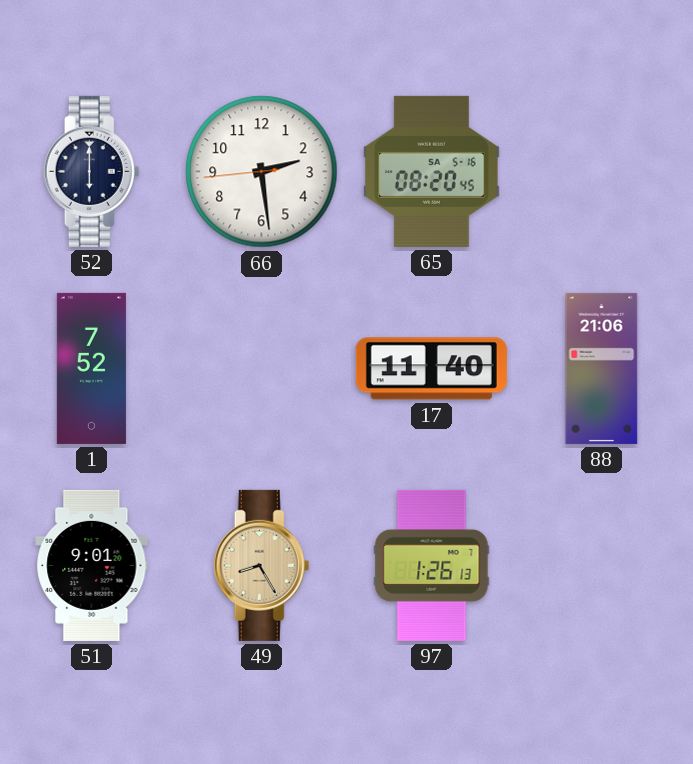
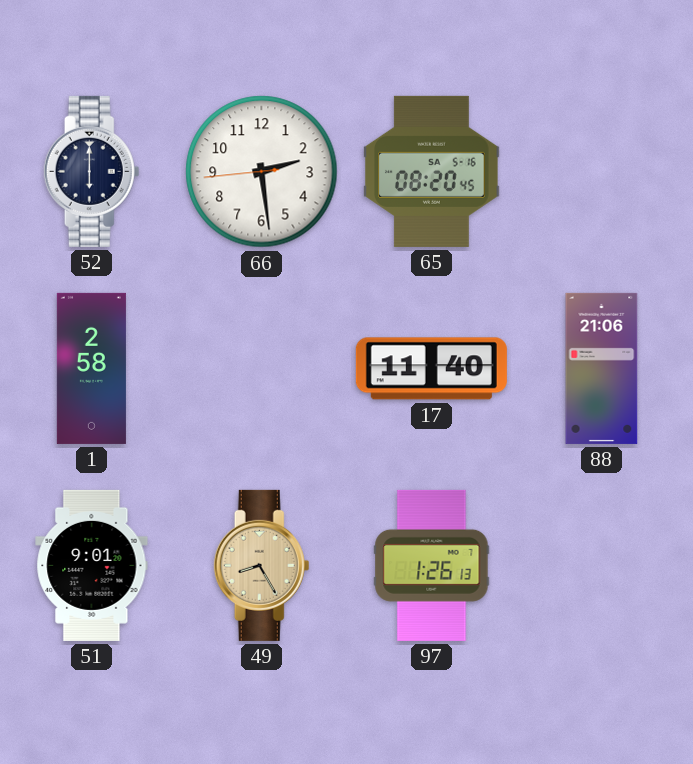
1: 7:52 -> 2:58 (91, 368)
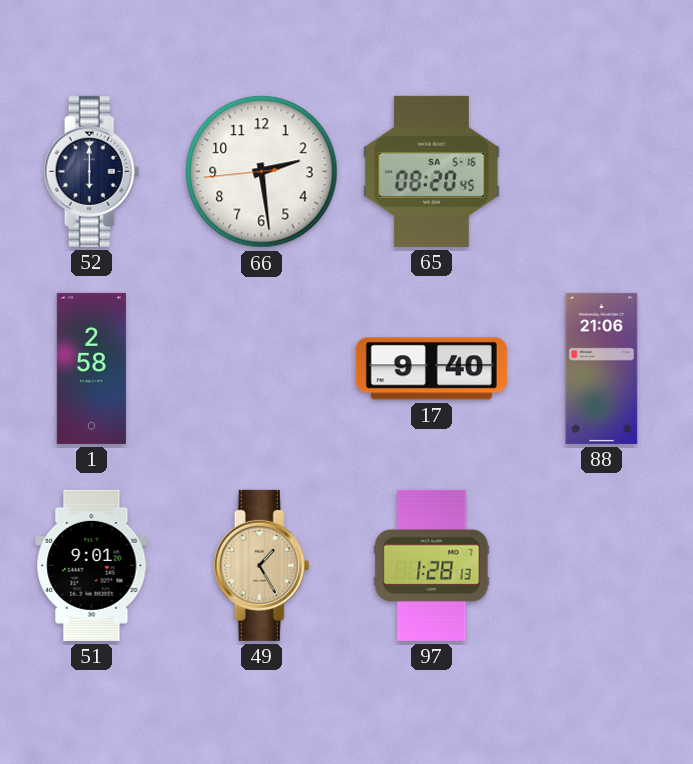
17: 11:40 -> 9:40 (431, 369)
49: 8:25 -> 1:25 (262, 565)
97: 1:26 -> 1:28 (432, 565)
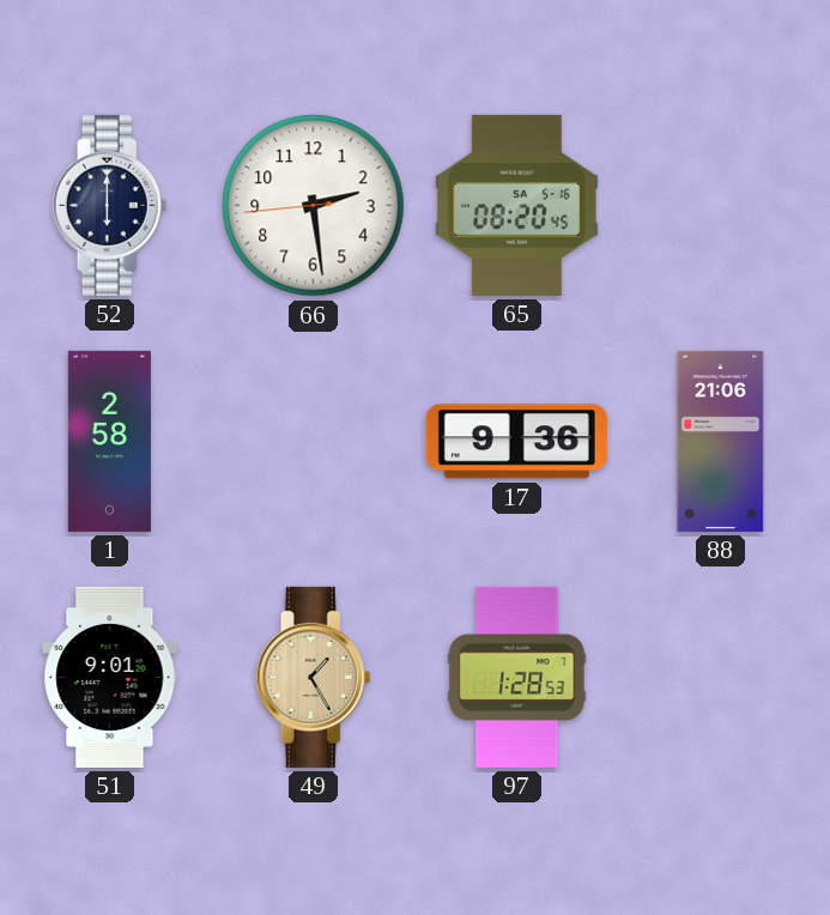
17: 9:40 -> 9:36 (516, 442)
97: 1:28:13 -> 1:28:53 (517, 677)
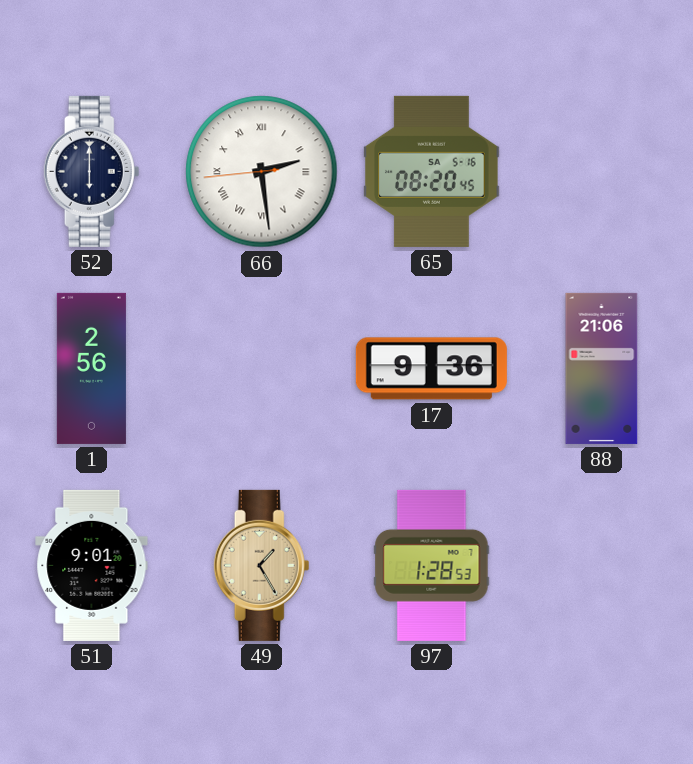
66 numerals: Arabic -> Roman (262, 172)
1: 2:58 -> 2:56 (91, 368)
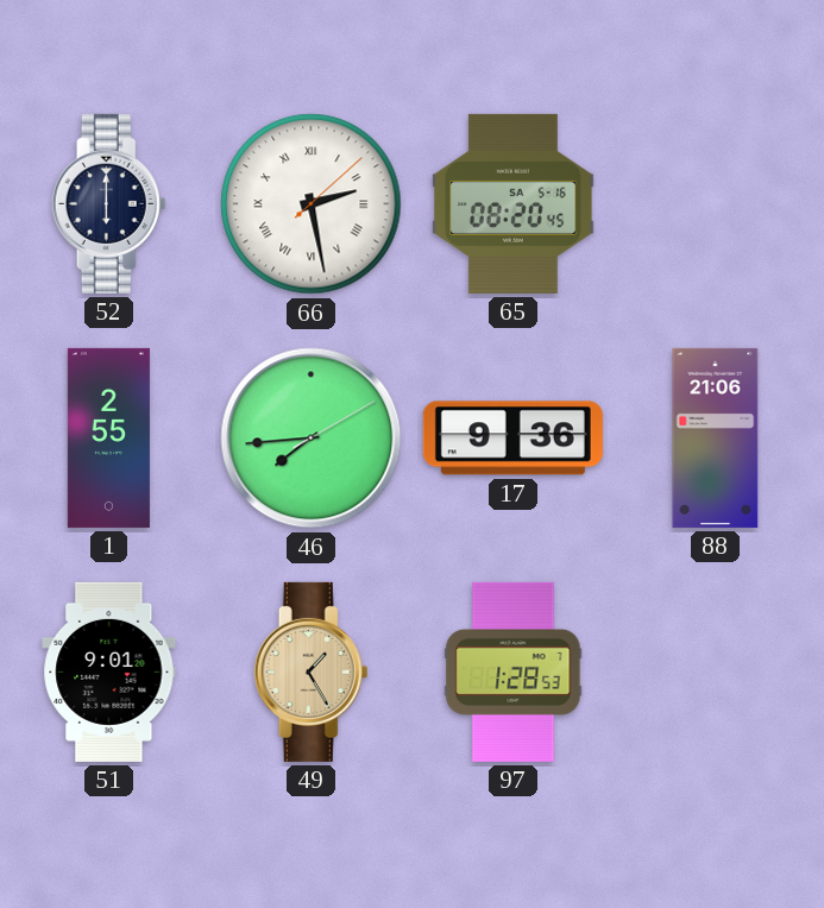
66: 2:28:44 -> 2:28:08 (312, 204)
1: 2:56 -> 2:55 (108, 437)
46: none -> 7:44 (312, 439)
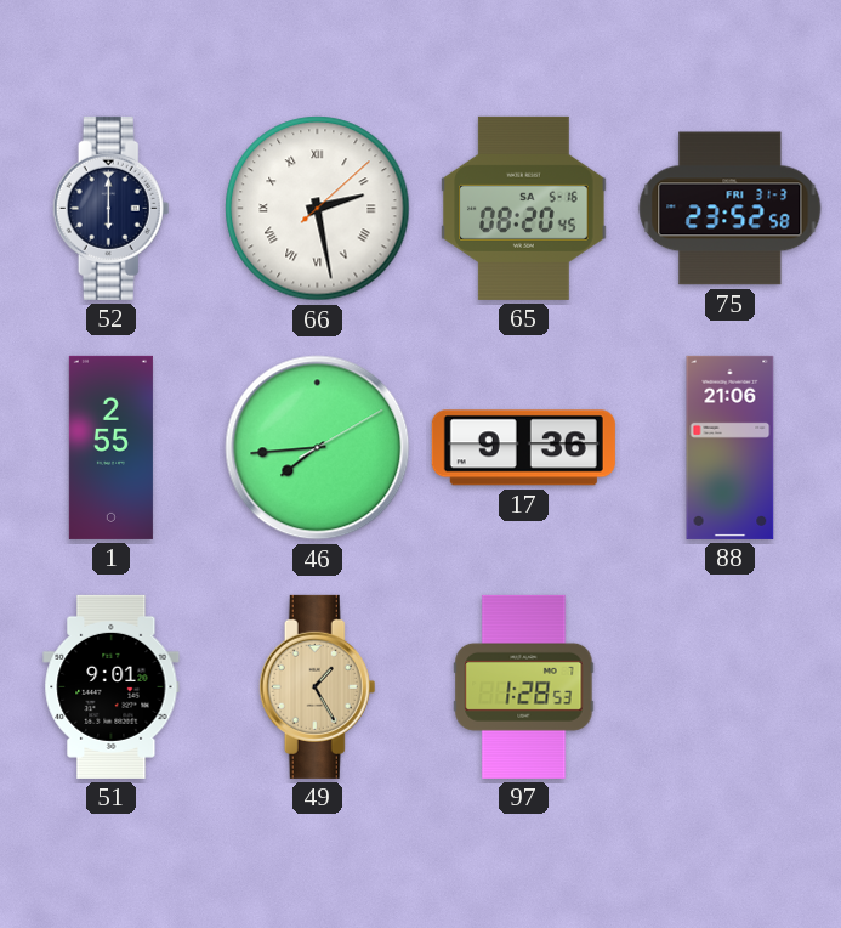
75: none -> 23:52 (731, 209)
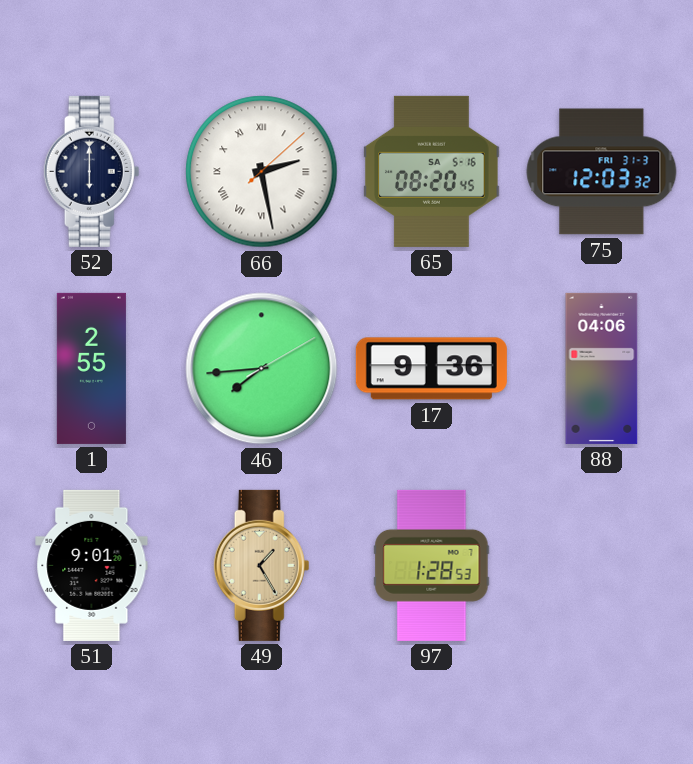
75: 23:52 -> 12:03 (602, 172)
88: 21:06 -> 04:06 (602, 368)
